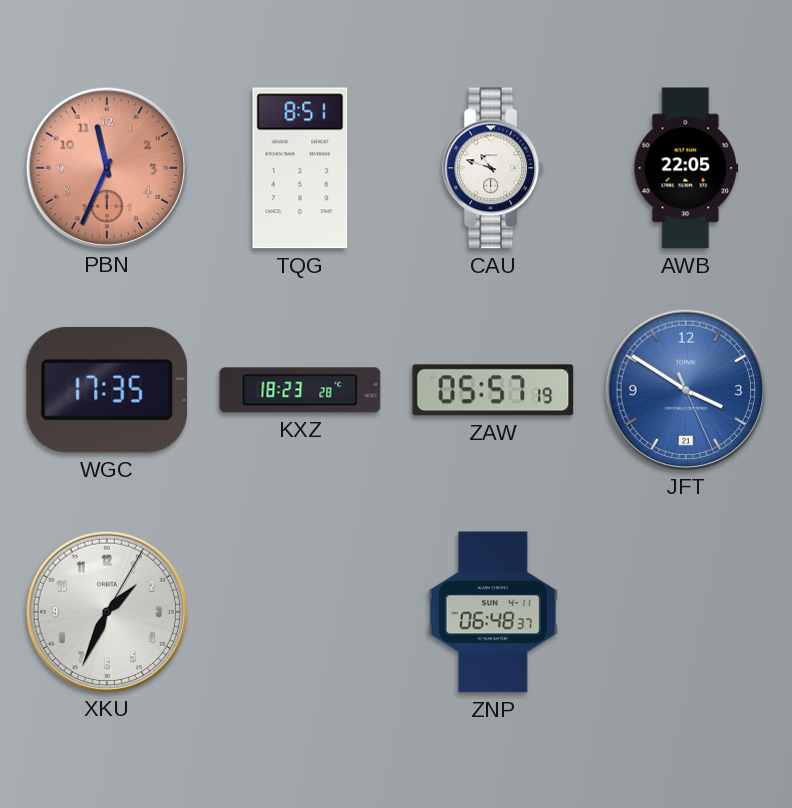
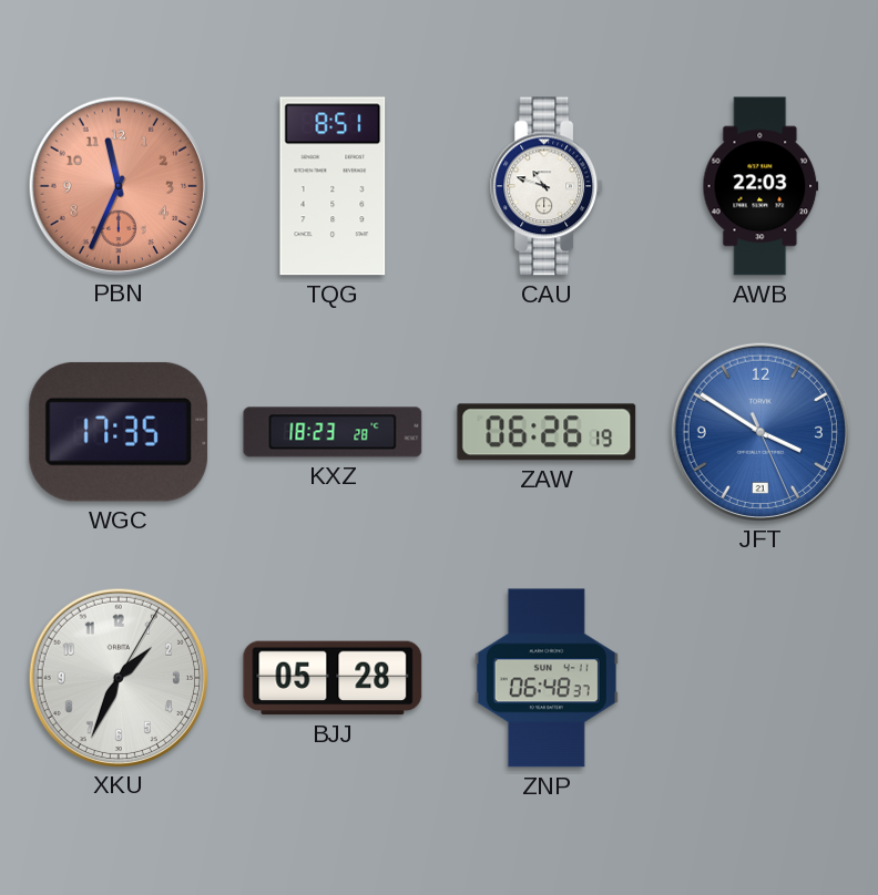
AWB: 22:05 -> 22:03 (760, 186)
ZAW: 05:57 -> 06:26 (547, 432)
BJJ: none -> 05:28 (333, 678)
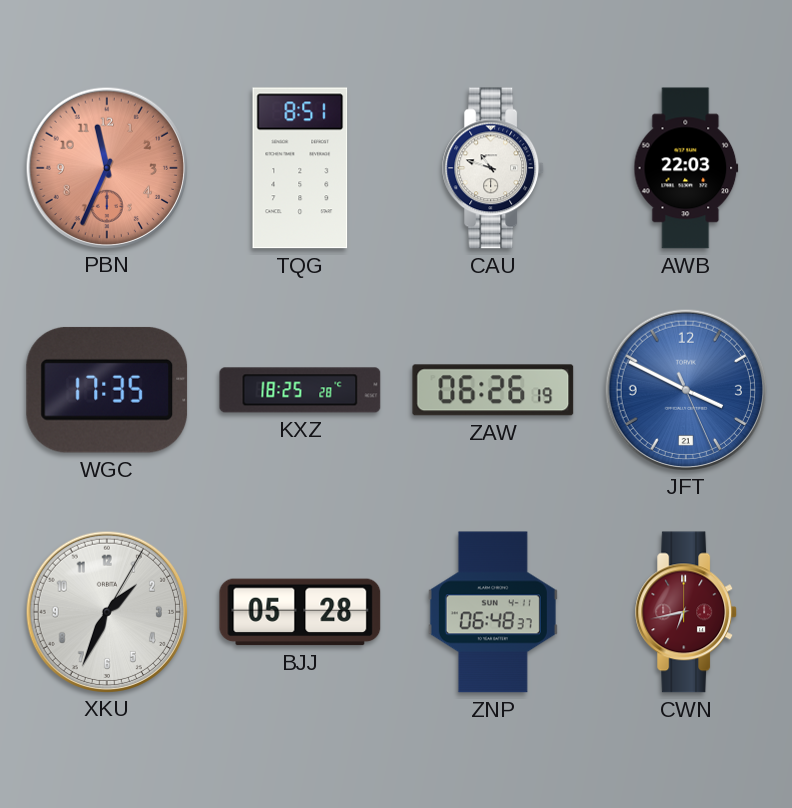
KXZ: 18:23 -> 18:25 (300, 390)
JFT: 3:50 -> 3:49 (685, 389)
CWN: none -> 6:43 (687, 612)
